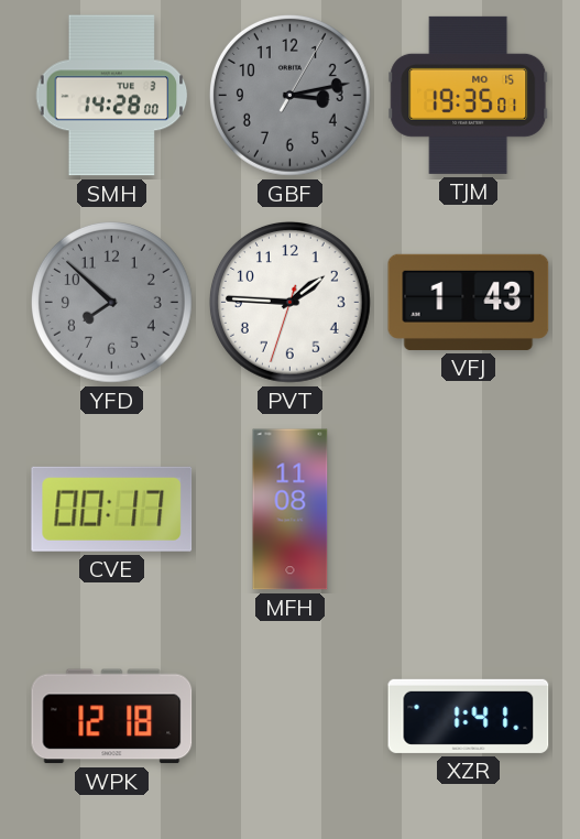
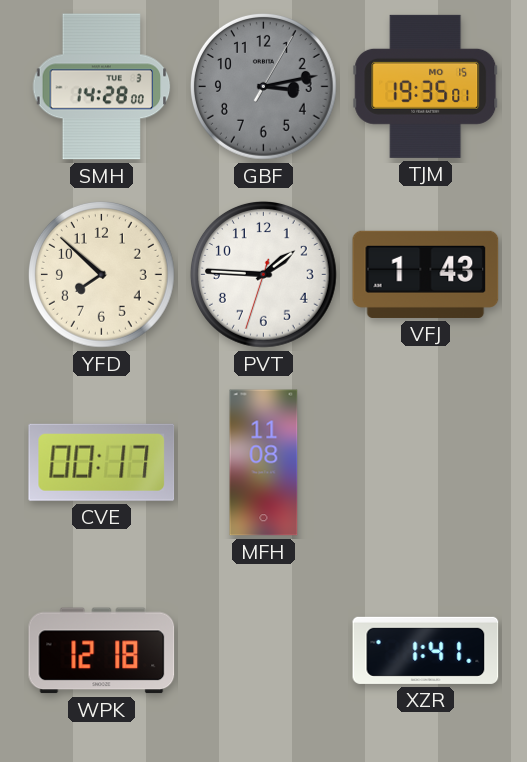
YFD dial: grey -> cream (101, 274)
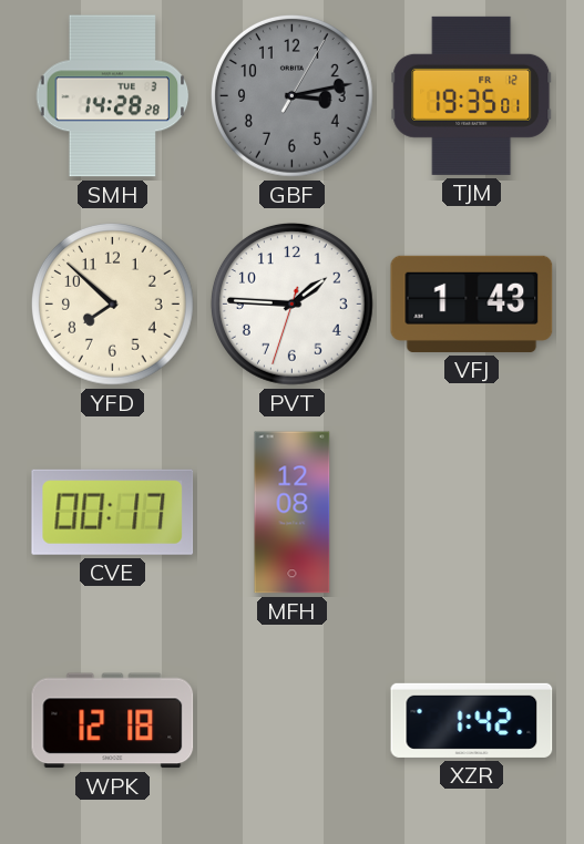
SMH: 14:28:00 -> 14:28:28 (113, 96)
TJM date: MO 15 -> FR 12 (472, 95)
MFH: 11:08 -> 12:08 (293, 513)
XZR: 1:41 -> 1:42 (472, 720)
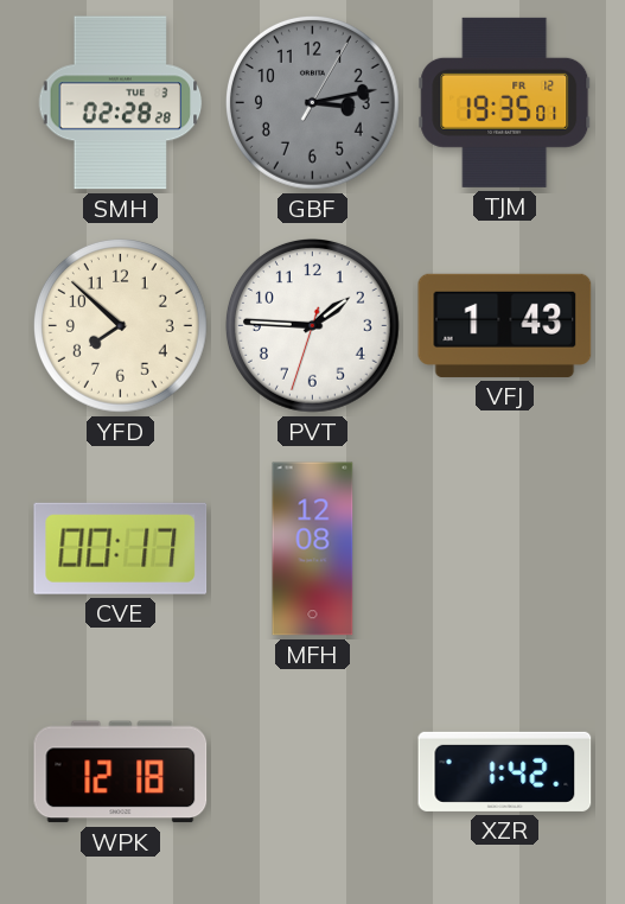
SMH: 14:28 -> 02:28 (121, 103)
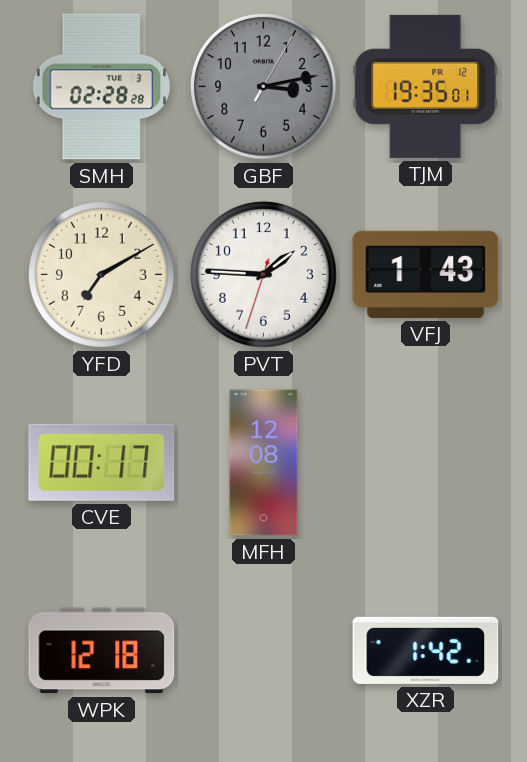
YFD: 7:52 -> 7:10 (101, 274)
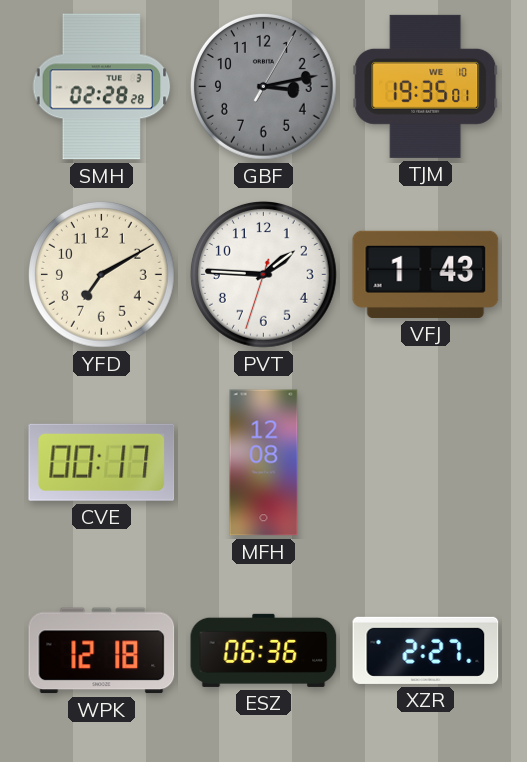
TJM date: FR 12 -> WE 10 (426, 86)
ESZ: none -> 06:36 (264, 650)
XZR: 1:42 -> 2:27 (426, 650)
